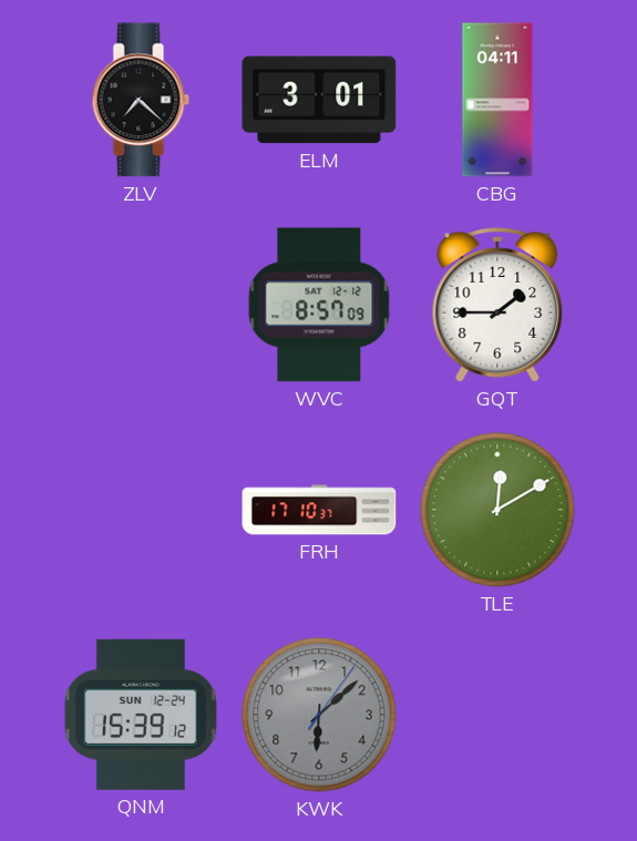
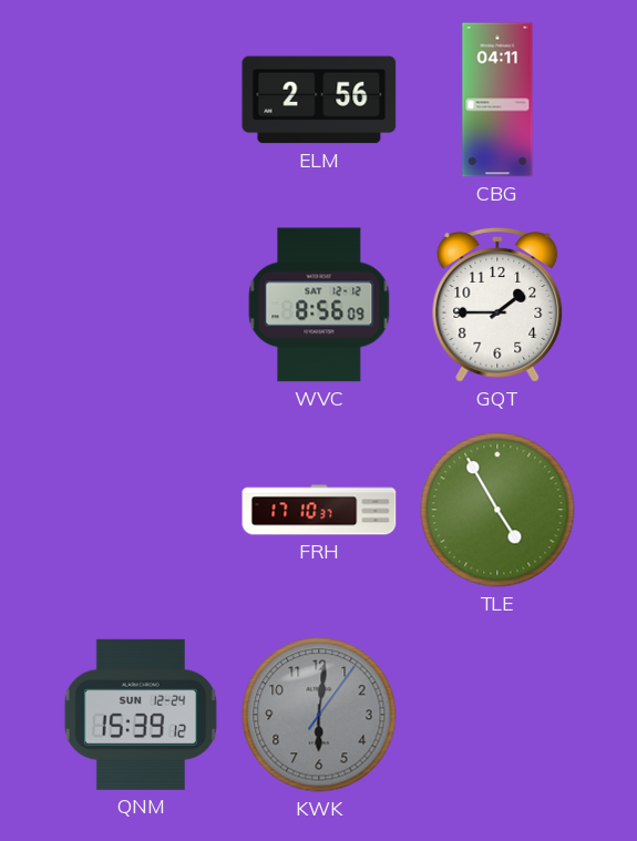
ZLV: 7:22 -> none (141, 100)
ELM: 3:01 -> 2:56 (319, 100)
WVC: 8:57 -> 8:56 (319, 305)
TLE: 12:10 -> 4:55 (497, 510)
KWK: 6:08 -> 6:01 (319, 715)
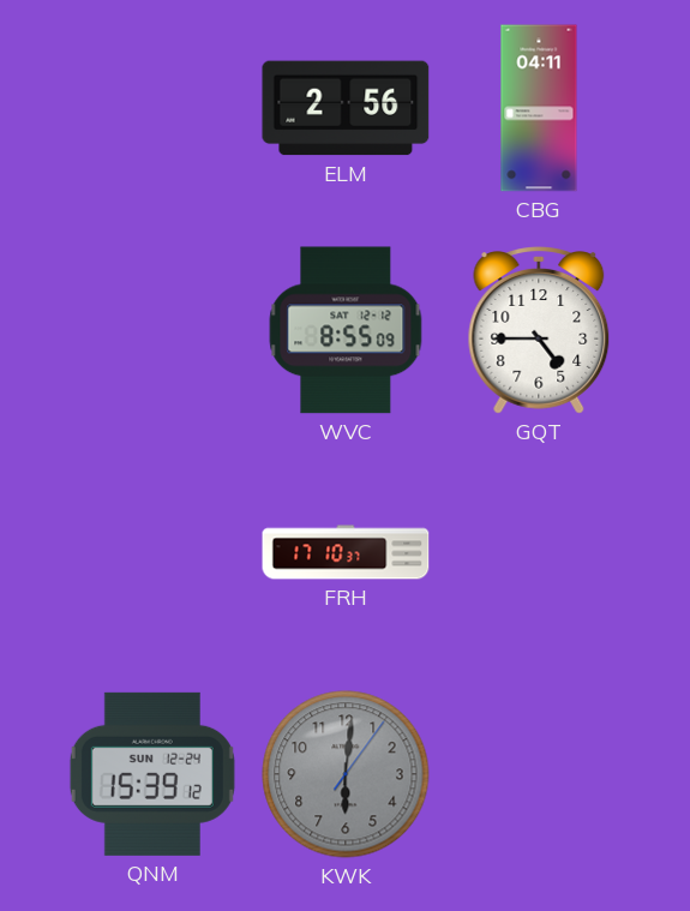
WVC: 8:56 -> 8:55 (346, 330)
GQT: 1:45 -> 4:45 (539, 330)
TLE: 4:55 -> none (497, 510)
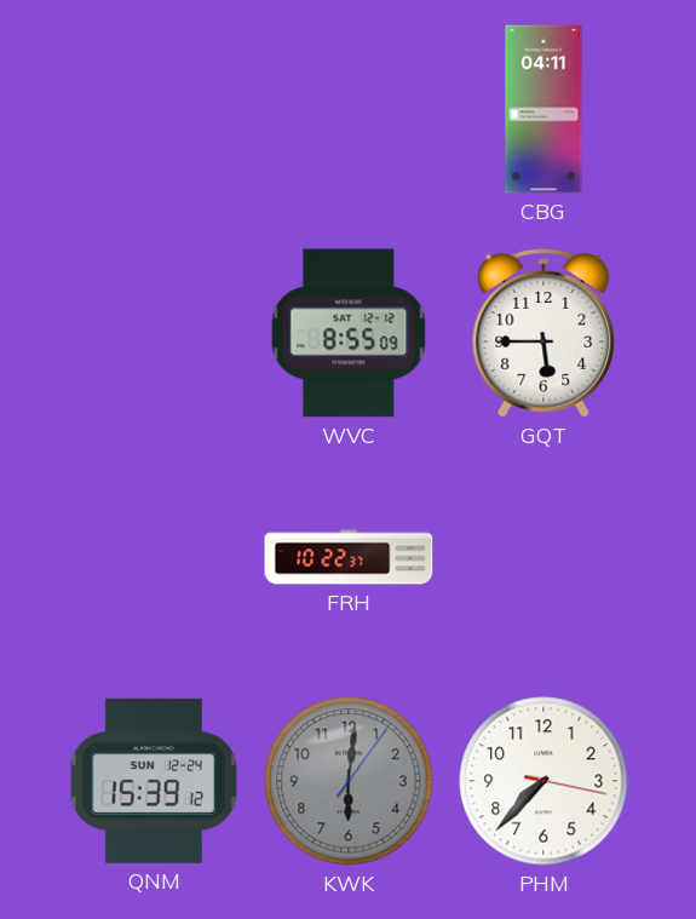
ELM: 2:56 -> none (346, 108)
GQT: 4:45 -> 5:45 (543, 333)
FRH: 17:10 -> 10:22 (349, 557)
PHM: none -> 7:37 (543, 781)
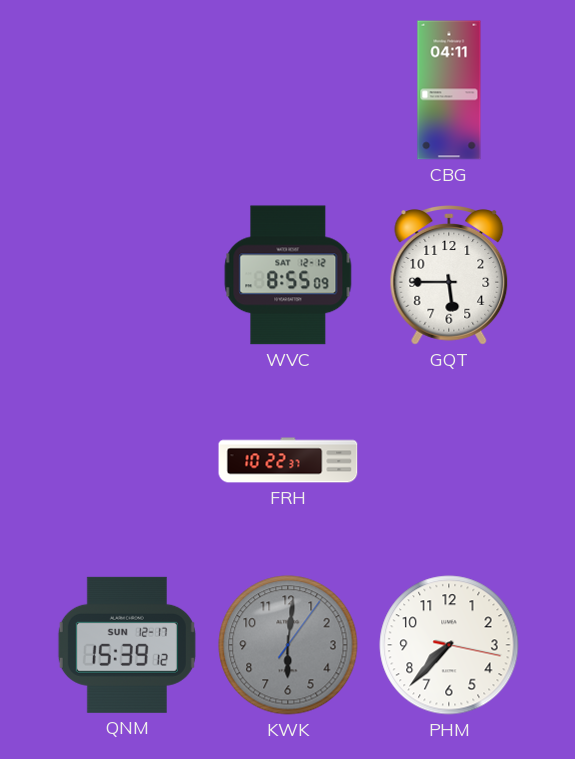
QNM date: SUN 12-24 -> SUN 12-17 (127, 645)
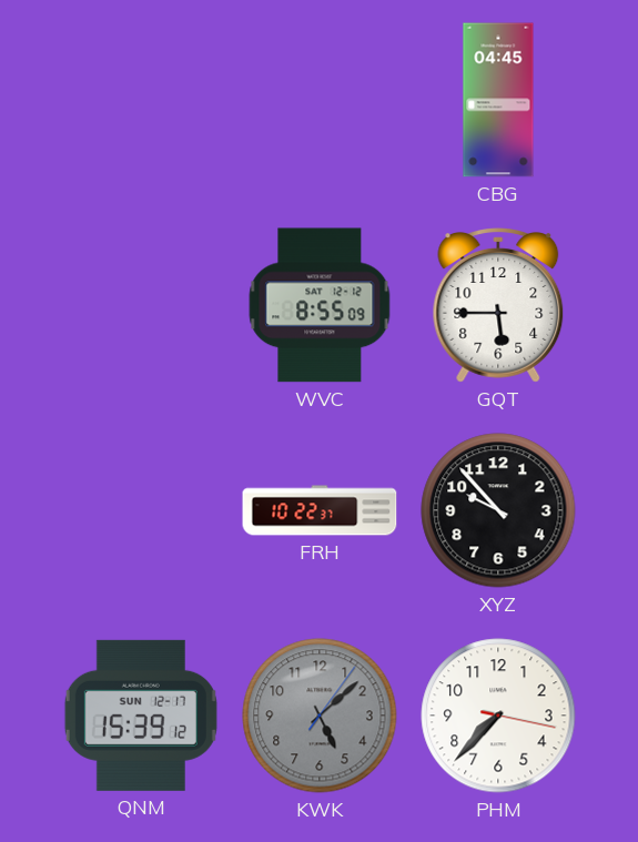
CBG: 04:11 -> 04:45 (498, 100)
XYZ: none -> 9:53 (498, 510)
KWK: 6:01 -> 5:08 (320, 716)
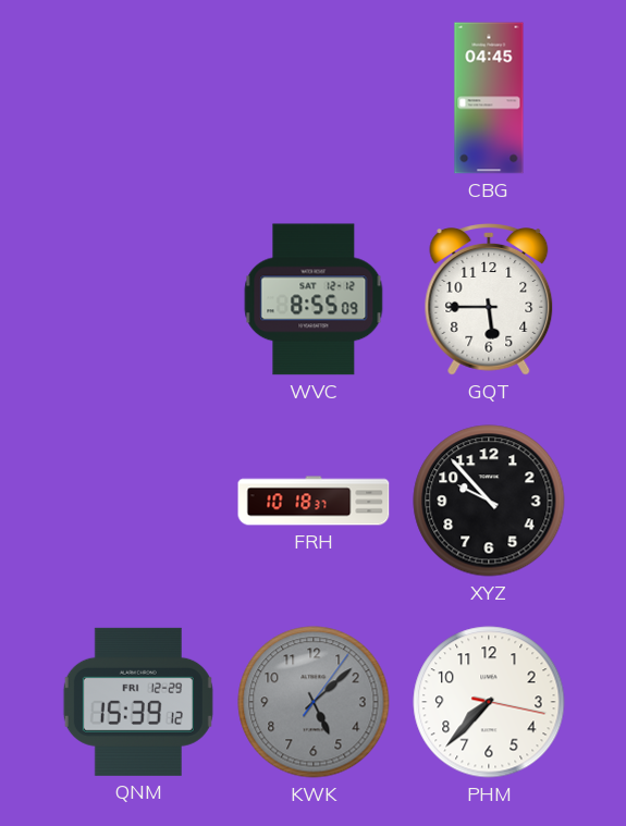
FRH: 10:22 -> 10:18 (314, 501)
QNM date: SUN 12-17 -> FRI 12-29 (138, 702)
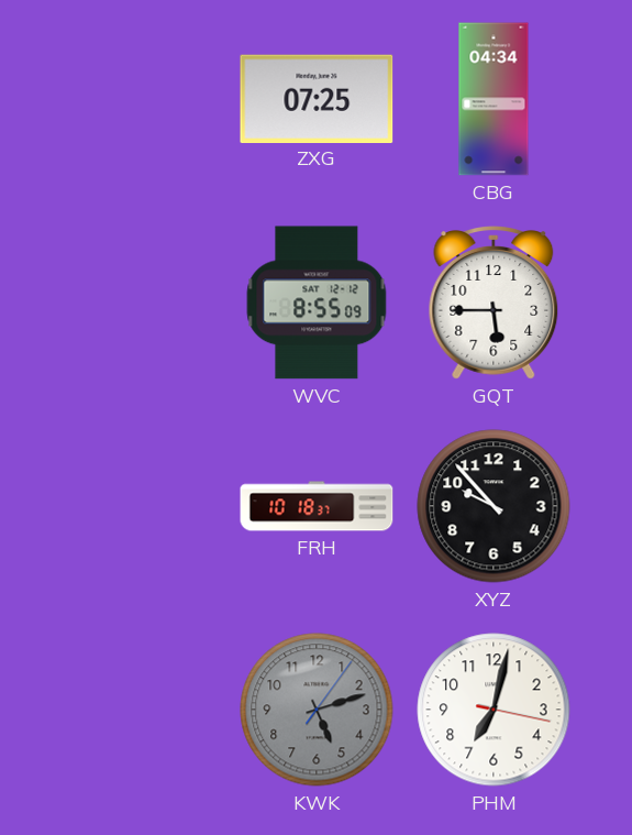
ZXG: none -> 07:25 (317, 98)
CBG: 04:45 -> 04:34 (494, 99)
QNM: 15:39 -> none (138, 702)
KWK: 5:08 -> 5:12 (317, 710)
PHM: 7:37 -> 7:02 (494, 710)
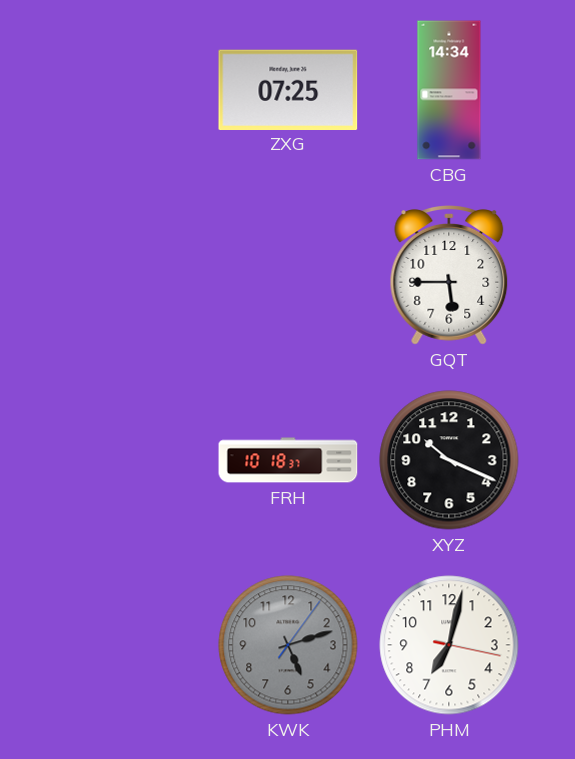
CBG: 04:34 -> 14:34 (449, 90)
WVC: 8:55 -> none (317, 303)
XYZ: 9:53 -> 10:19 (449, 460)
